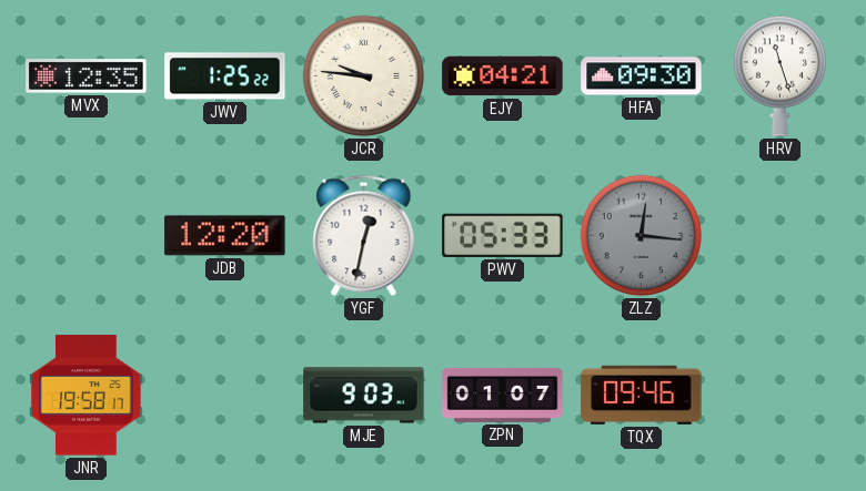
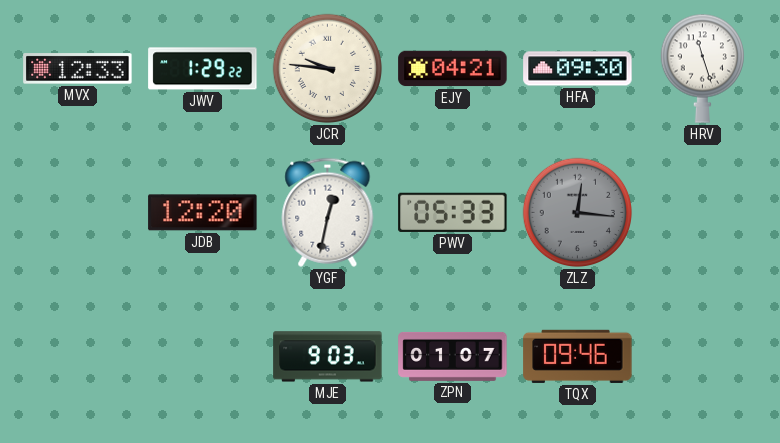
MVX: 12:35 -> 12:33 (78, 69)
JWV: 1:25 -> 1:29 (203, 69)
JNR: 19:58 -> none (87, 396)
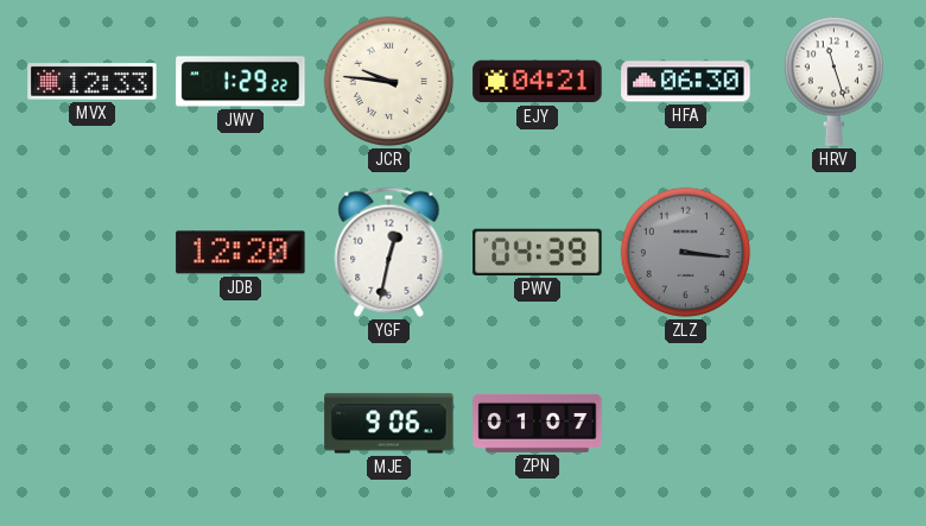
HFA: 09:30 -> 06:30 (686, 82)
PWV: 05:33 -> 04:39 (538, 252)
ZLZ: 12:16 -> 3:16 (686, 253)
MJE: 9:03 -> 9:06 (389, 424)
TQX: 09:46 -> none (578, 356)
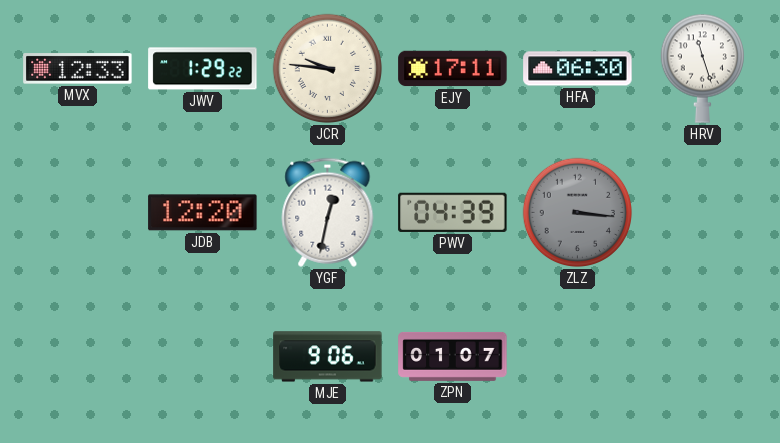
EJY: 04:21 -> 17:11 (453, 69)
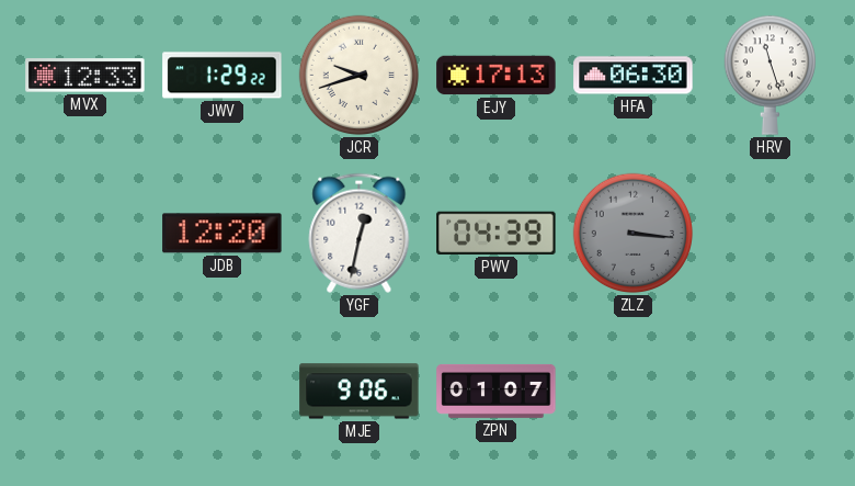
JCR: 9:46 -> 9:42 (360, 76)
EJY: 17:11 -> 17:13 (497, 76)
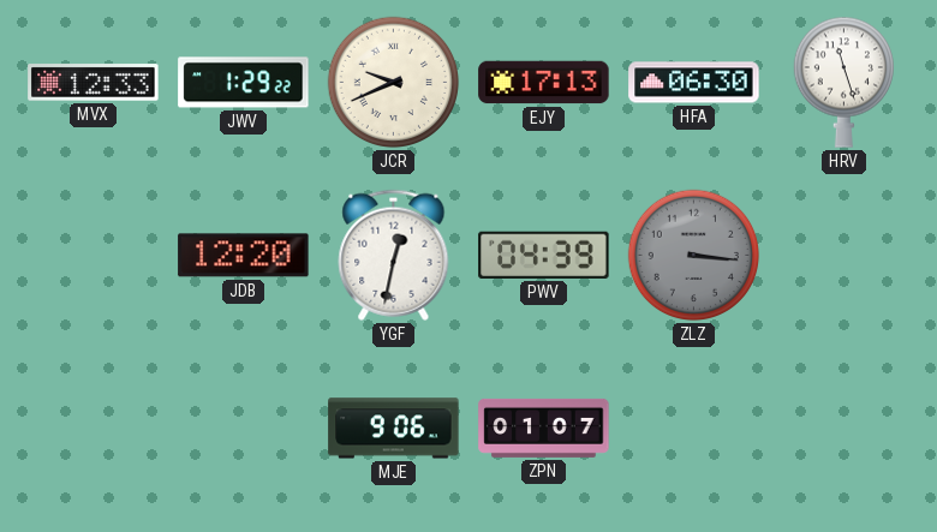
JCR: 9:42 -> 9:41 (394, 83)
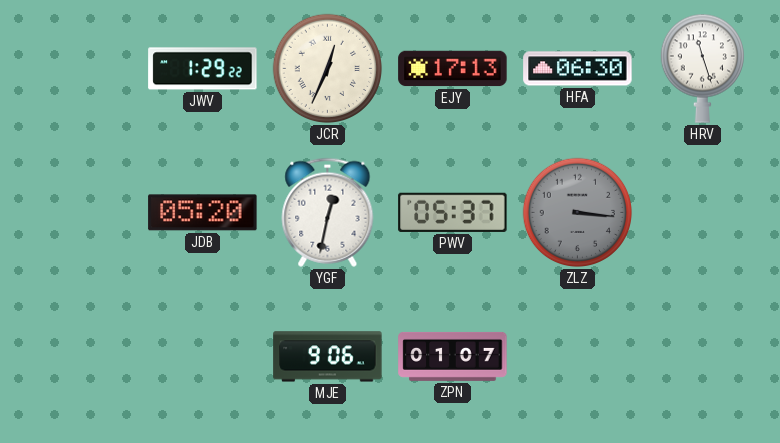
MVX: 12:33 -> none (94, 83)
JCR: 9:41 -> 12:34 (328, 69)
JDB: 12:20 -> 05:20 (203, 213)
PWV: 04:39 -> 05:37 (453, 212)
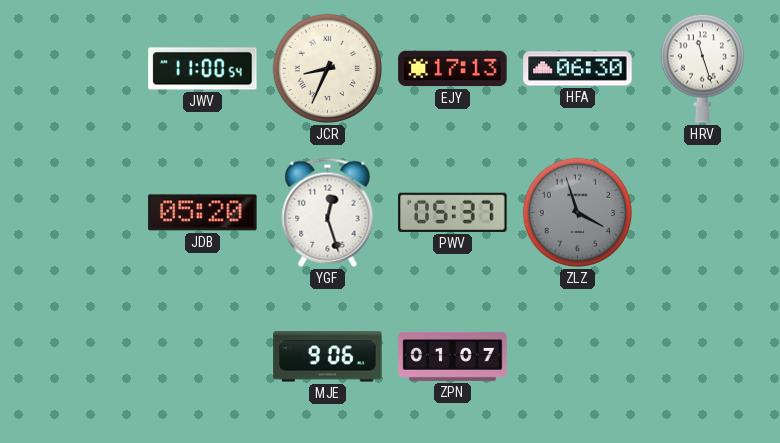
JWV: 1:29 -> 11:00 (203, 69)
JCR: 12:34 -> 8:34 (328, 69)
YGF: 12:32 -> 12:27 (328, 212)
ZLZ: 3:16 -> 3:57 (578, 213)
